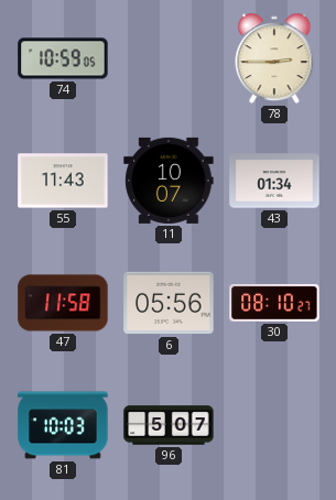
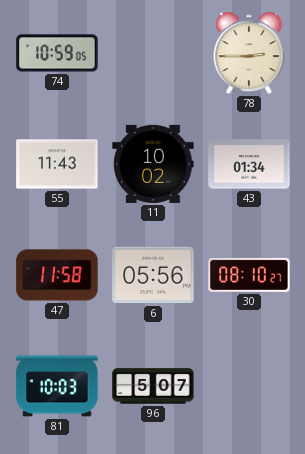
11: 10:07 -> 10:02 (153, 164)
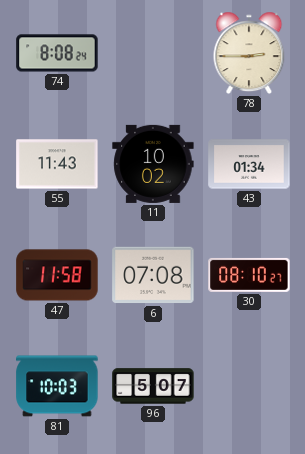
74: 10:59 -> 8:08 (57, 53)
6: 05:56 -> 07:08 (153, 275)
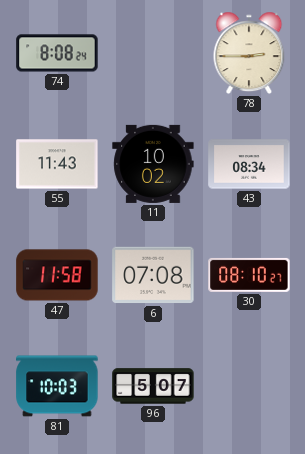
43: 01:34 -> 08:34 (249, 164)
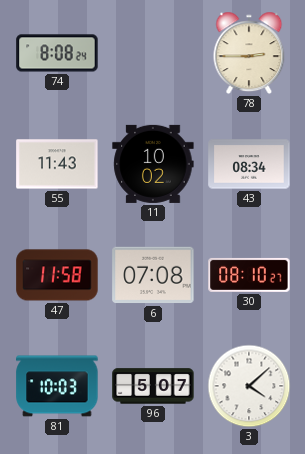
3: none -> 4:08 (249, 386)
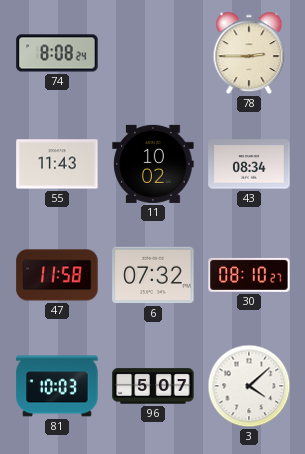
6: 07:08 -> 07:32 (153, 275)
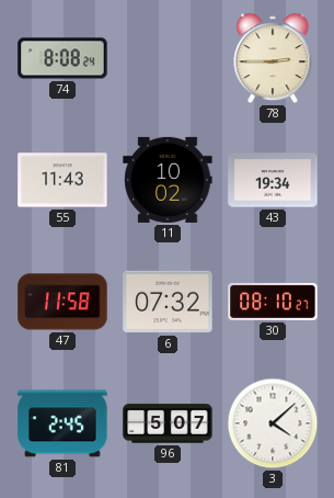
43: 08:34 -> 19:34 (273, 180)
81: 10:03 -> 2:45 (62, 423)
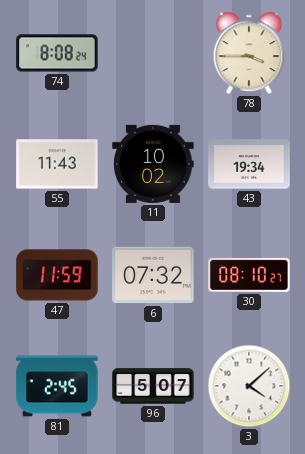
78: 2:45 -> 3:45 (249, 53)
47: 11:58 -> 11:59 (57, 275)
